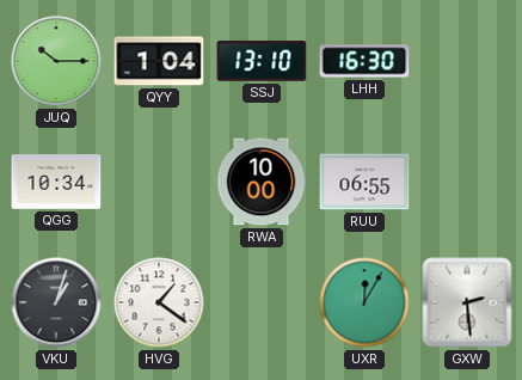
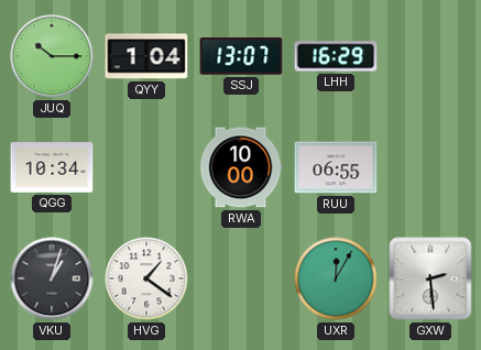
SSJ: 13:10 -> 13:07 (241, 56)
LHH: 16:30 -> 16:29 (336, 56)
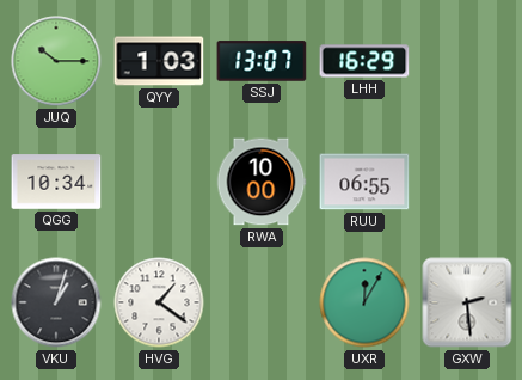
QYY: 1:04 -> 1:03 (159, 61)
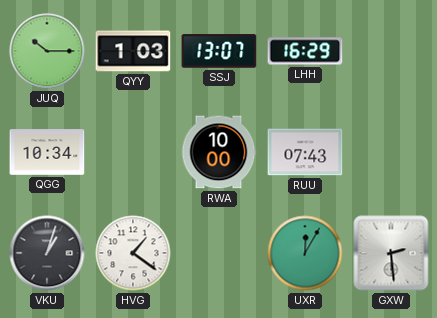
RUU: 06:55 -> 07:43 (305, 152)
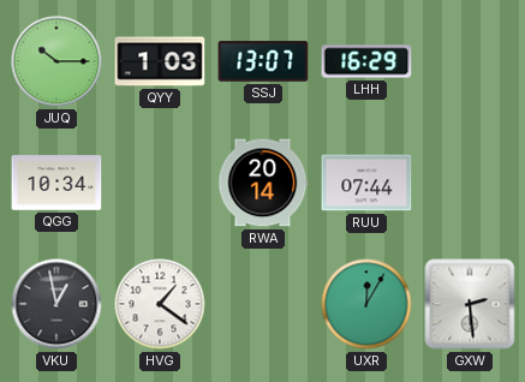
RWA: 10:00 -> 20:14 (263, 183)
RUU: 07:43 -> 07:44 (366, 183)
VKU: 1:03 -> 12:58 (56, 304)
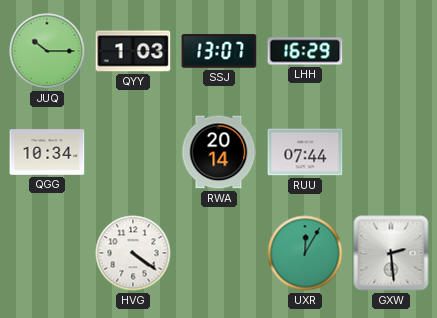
VKU: 12:58 -> none (56, 304)
HVG: 1:21 -> 4:21 (133, 253)
